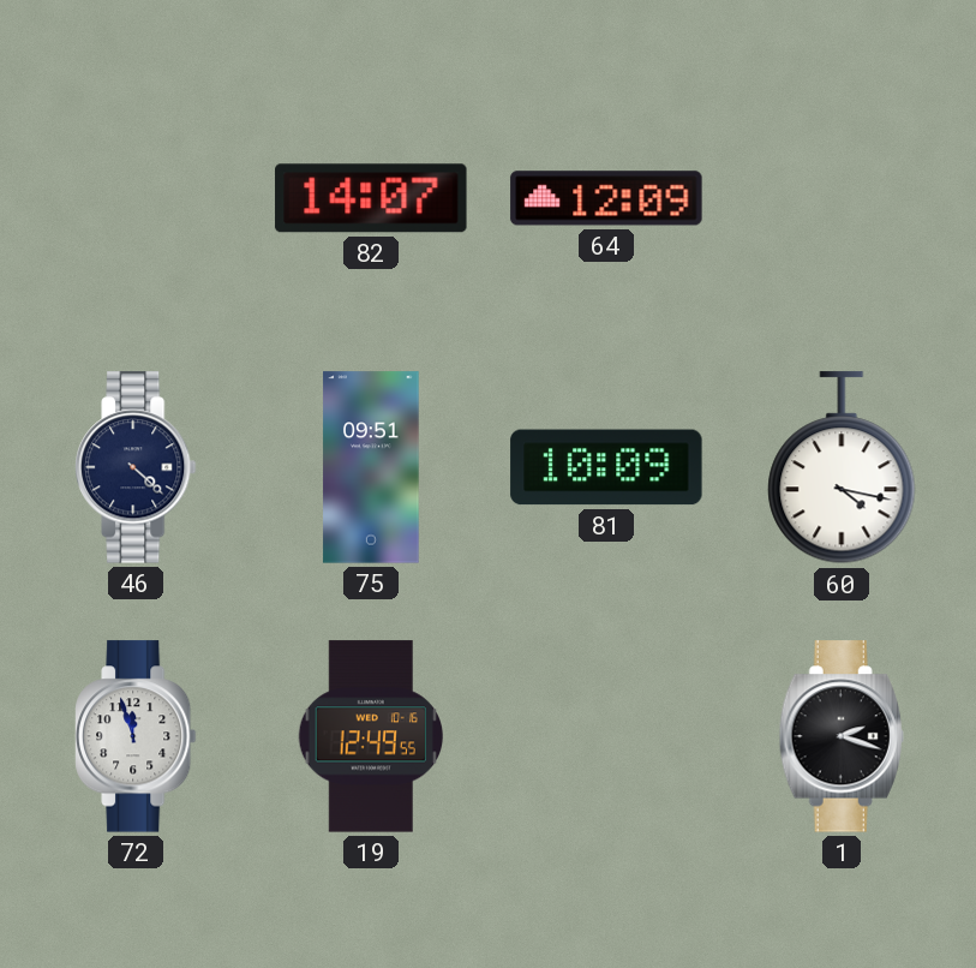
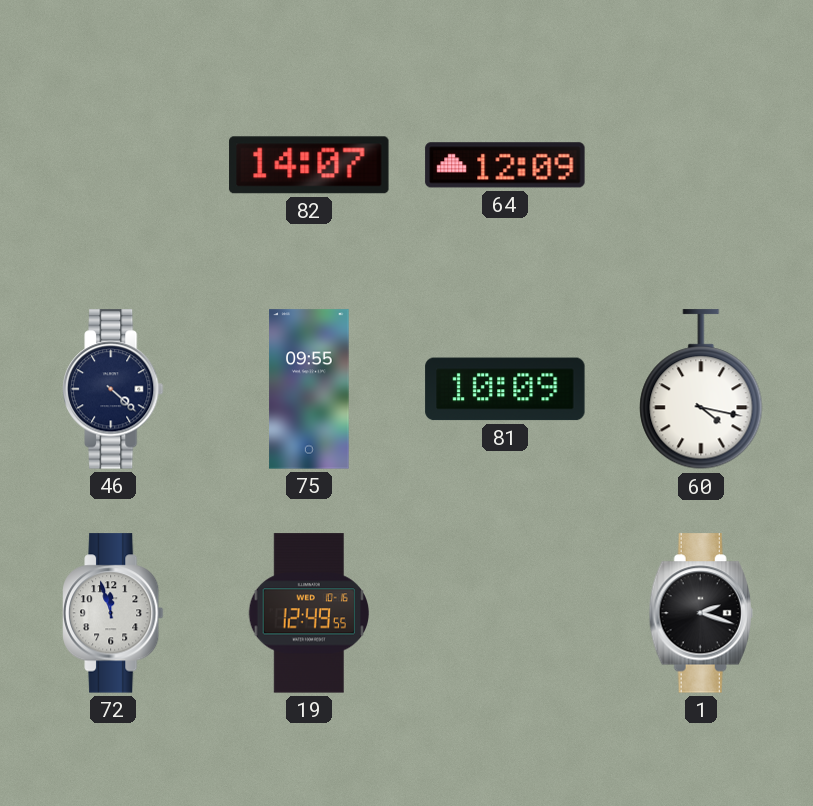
75: 09:51 -> 09:55 (309, 389)
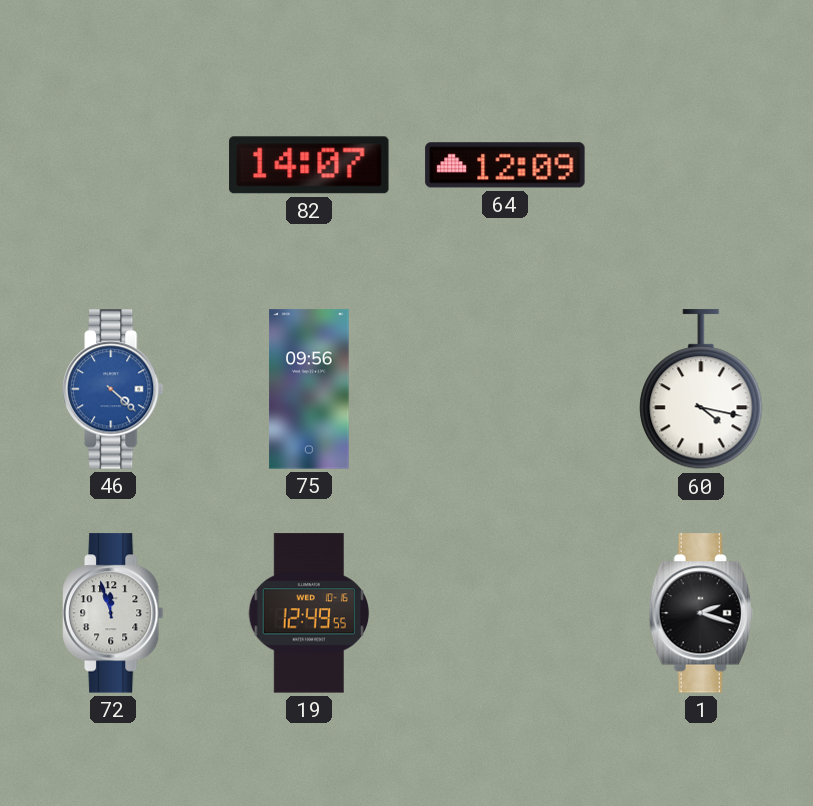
46 dial: navy -> blue (114, 389)
75: 09:55 -> 09:56 (309, 389)
81: 10:09 -> none (505, 389)
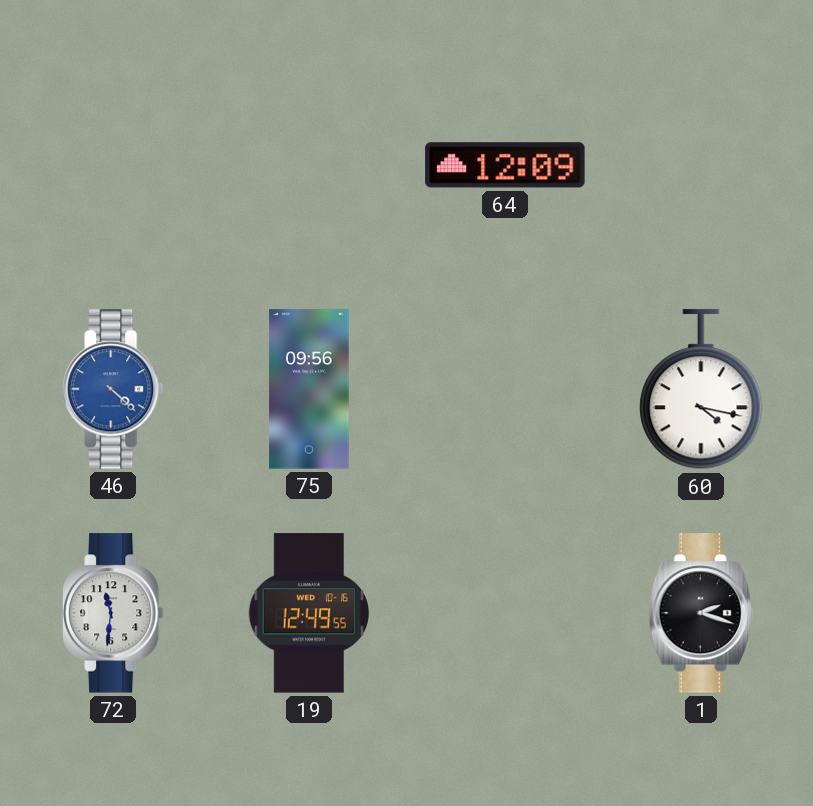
82: 14:07 -> none (309, 165)
72: 11:57 -> 11:31 (114, 613)
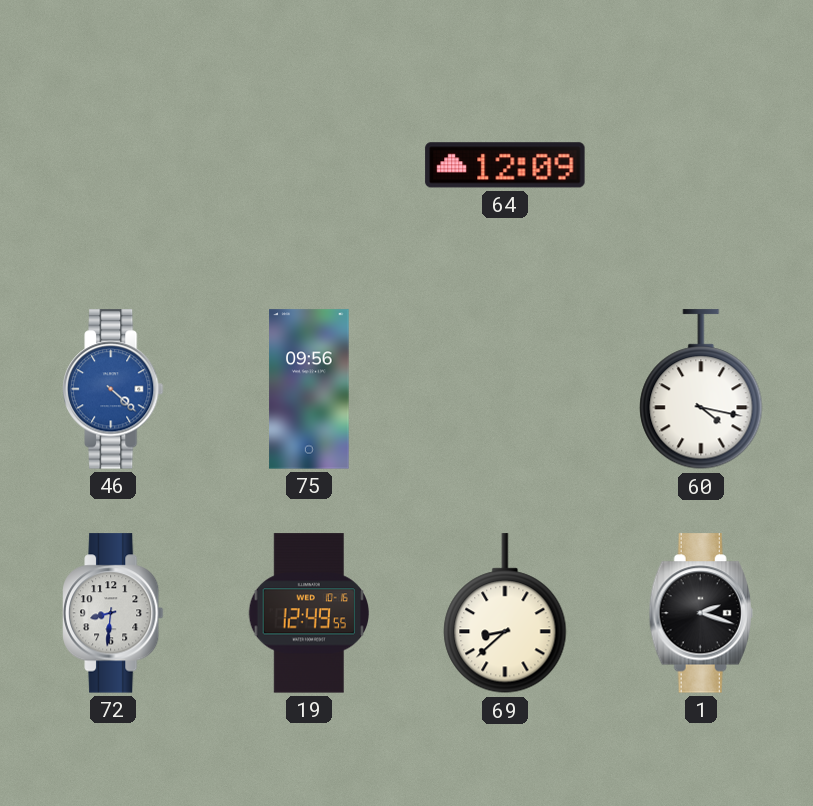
72: 11:31 -> 8:31 (114, 613)
69: none -> 8:38 (505, 614)
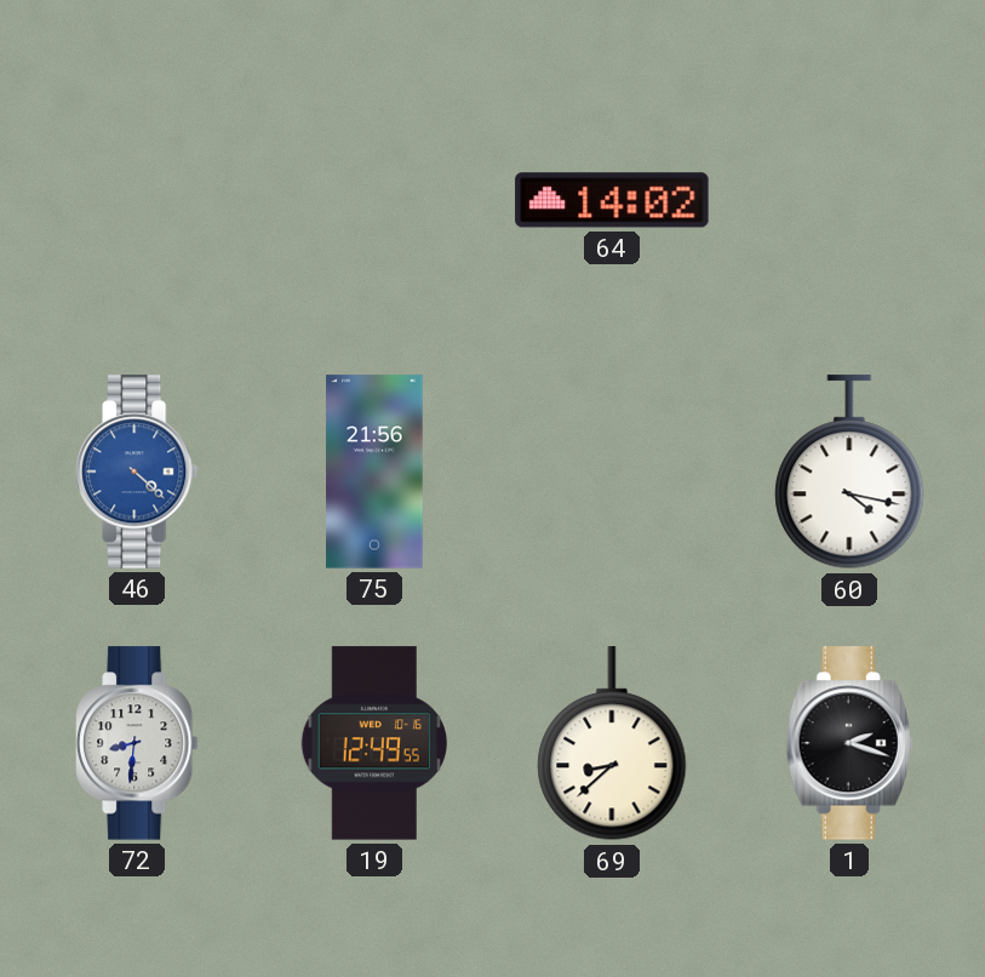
64: 12:09 -> 14:02 (612, 200)
75: 09:56 -> 21:56 (374, 472)
